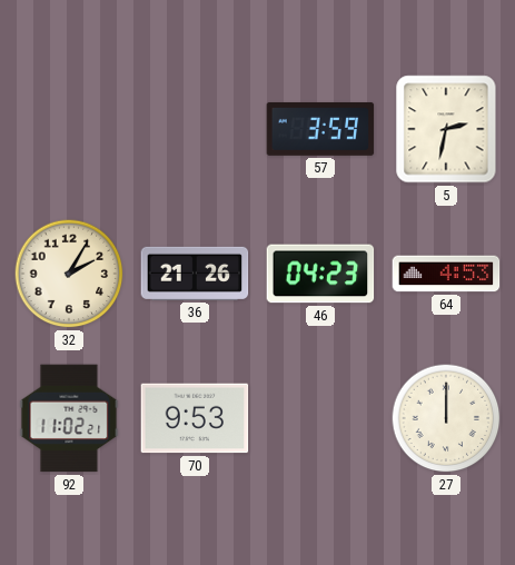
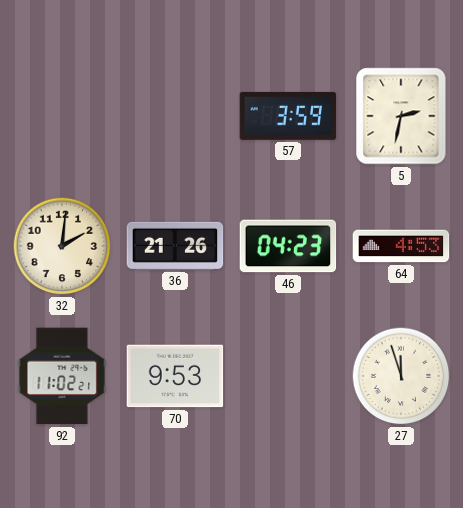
32: 2:05 -> 2:01 (62, 246)
27: 12:00 -> 11:57 (401, 376)
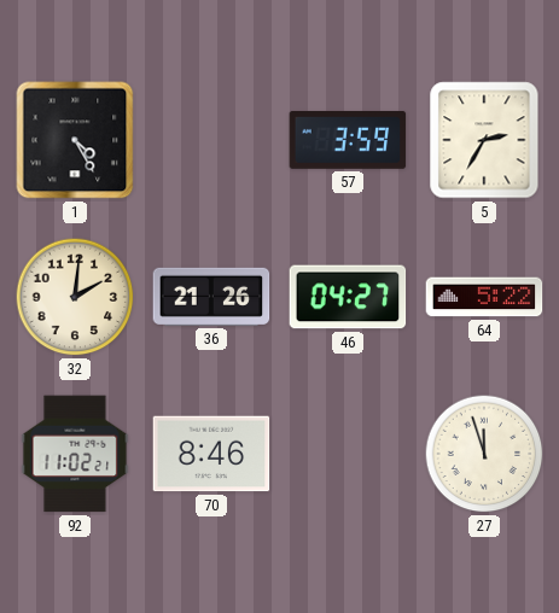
1: none -> 4:25 (75, 140)
5: 2:32 -> 2:35 (484, 140)
46: 04:23 -> 04:27 (348, 297)
64: 4:53 -> 5:22 (484, 297)
70: 9:53 -> 8:46 (211, 454)
